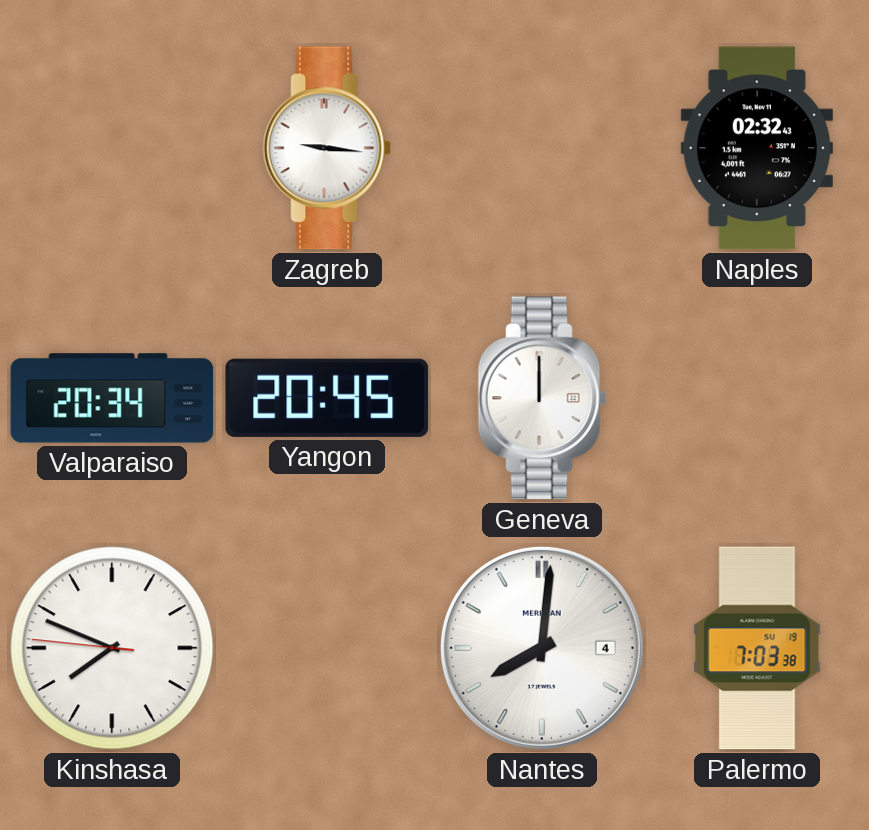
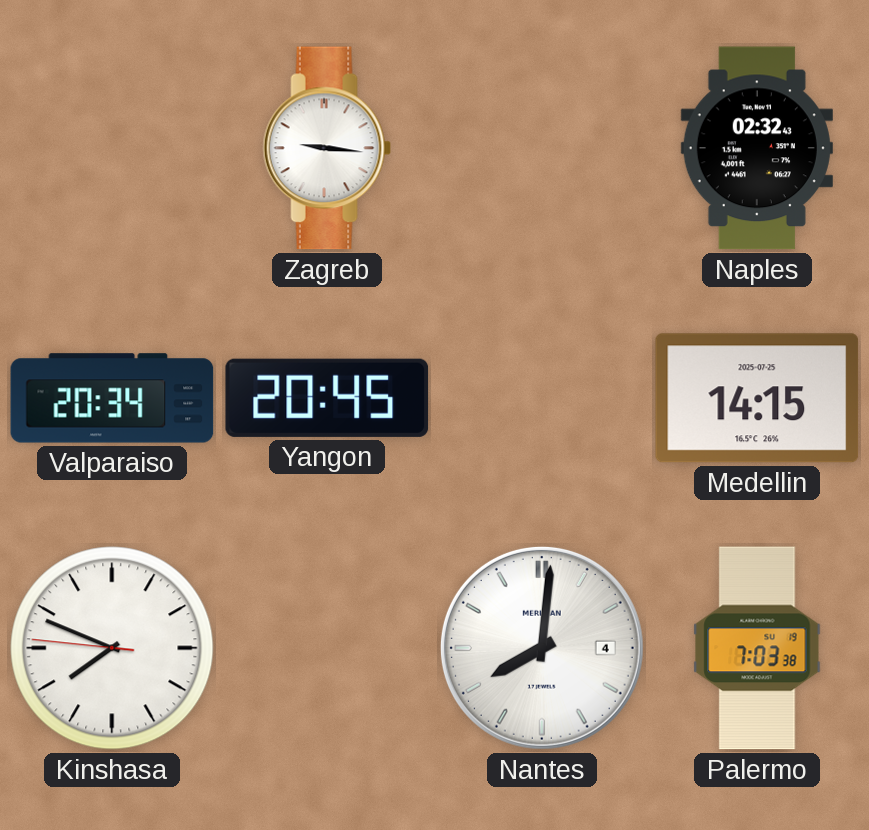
Geneva: 12:00 -> none (542, 398)
Medellin: none -> 14:15 (757, 398)
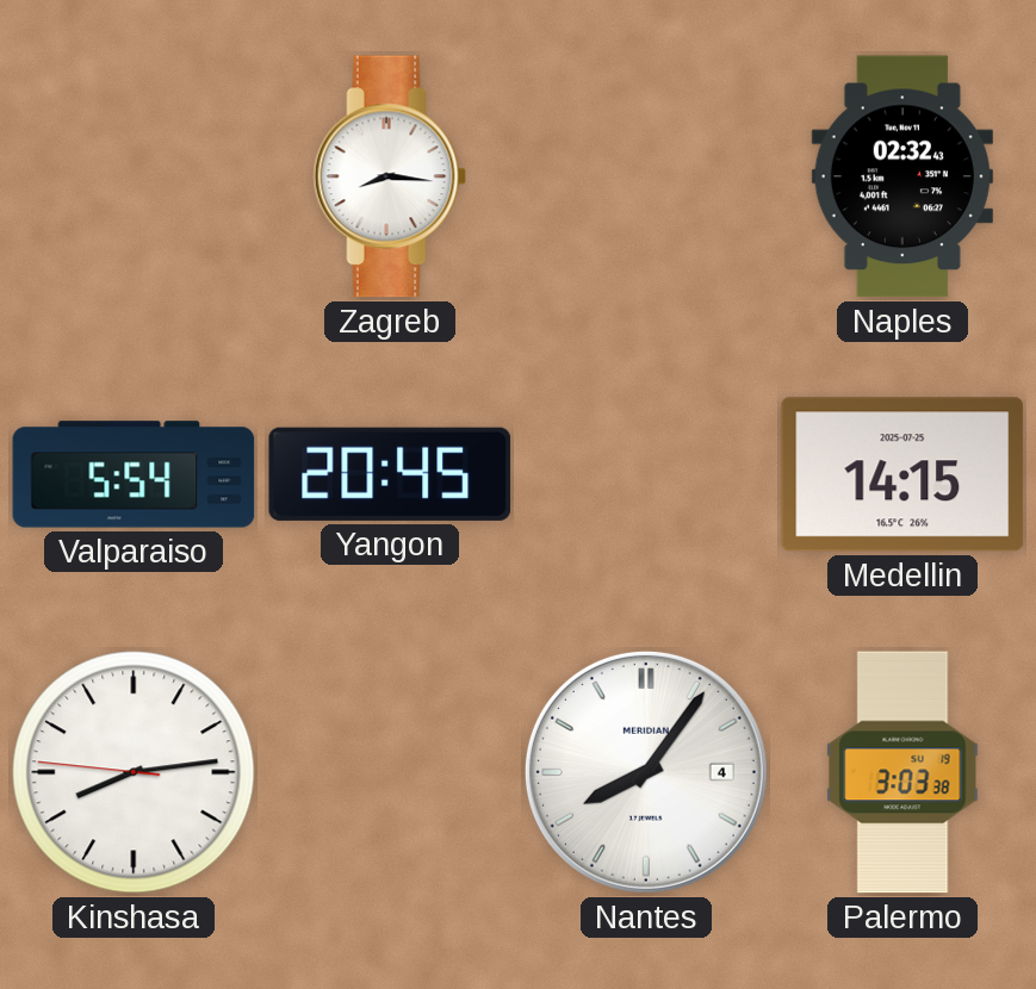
Zagreb: 9:16 -> 8:16 (390, 176)
Valparaiso: 20:34 -> 5:54 (134, 474)
Kinshasa: 7:48 -> 8:13 (134, 772)
Nantes: 8:01 -> 8:06 (646, 772)
Palermo: 7:03 -> 3:03 (902, 772)
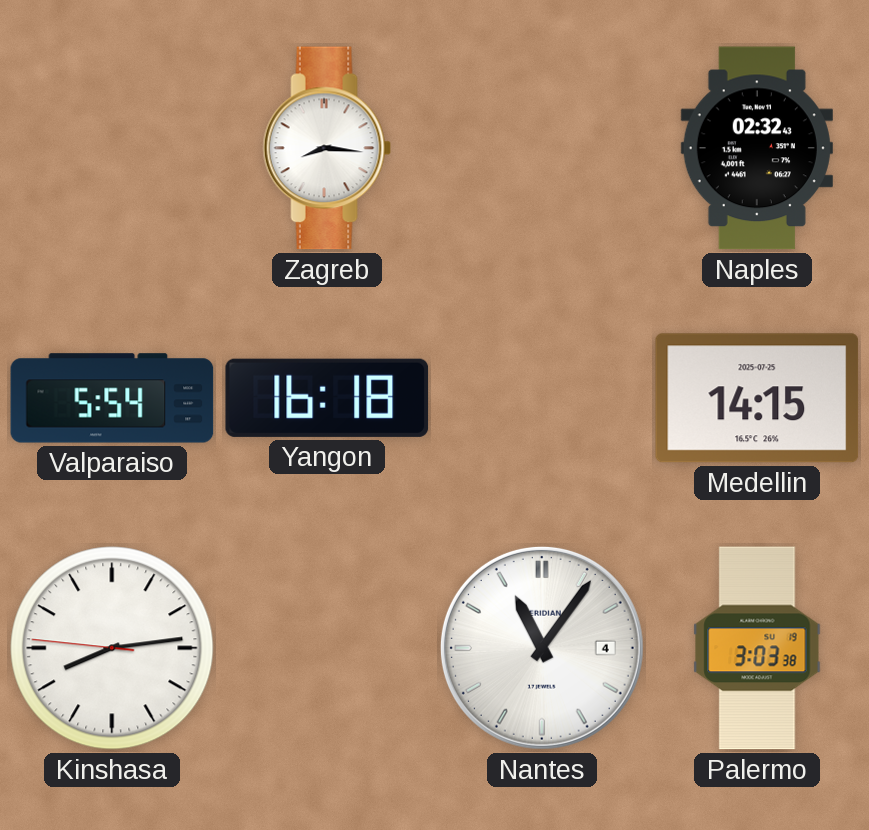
Yangon: 20:45 -> 16:18 (327, 398)
Nantes: 8:06 -> 11:06 (542, 648)
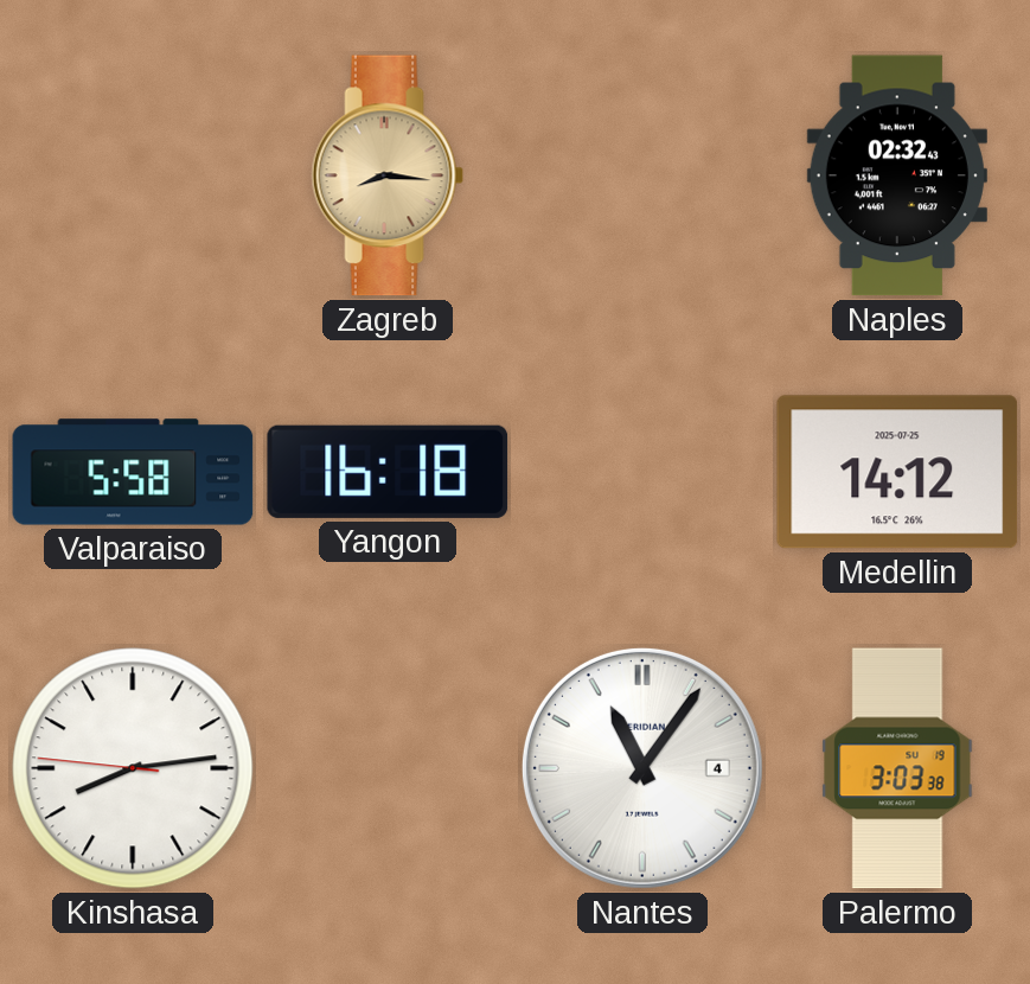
Zagreb dial: white -> champagne (388, 175)
Valparaiso: 5:54 -> 5:58 (133, 472)
Medellin: 14:15 -> 14:12 (897, 472)
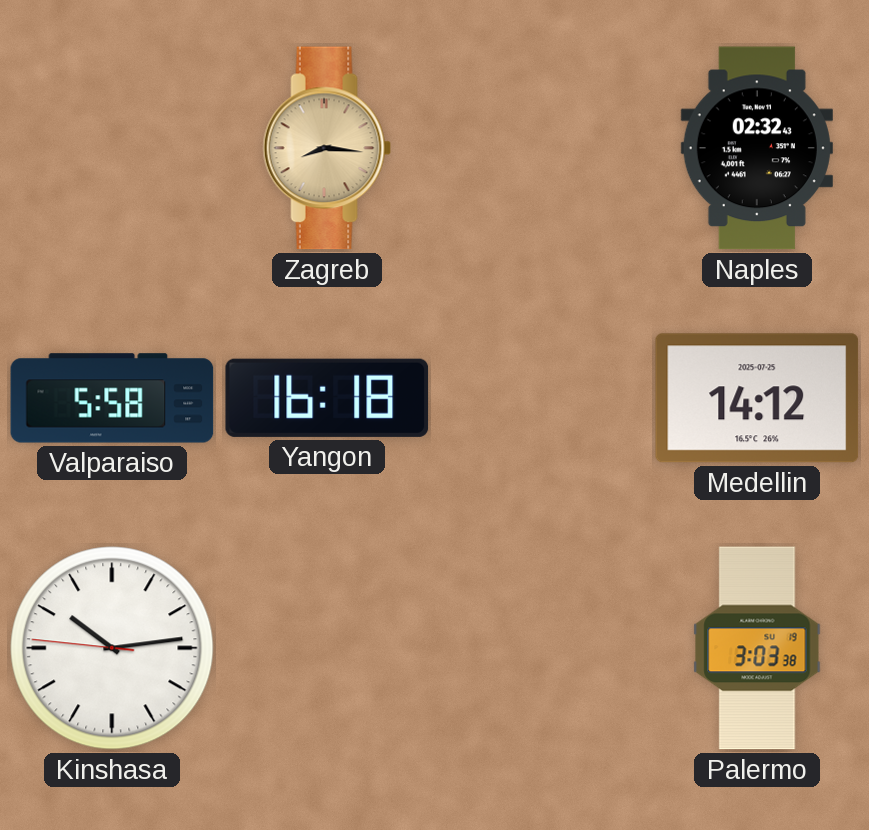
Kinshasa: 8:13 -> 10:13 (112, 648)
Nantes: 11:06 -> none (642, 768)
